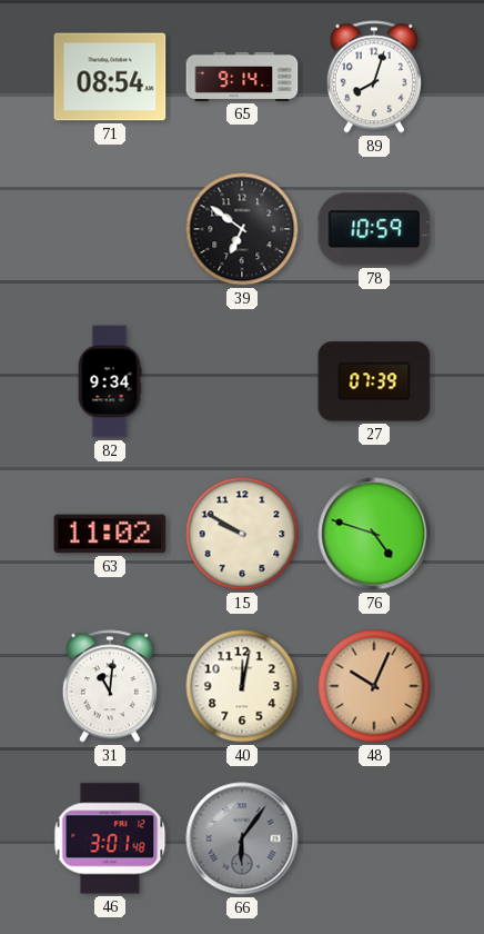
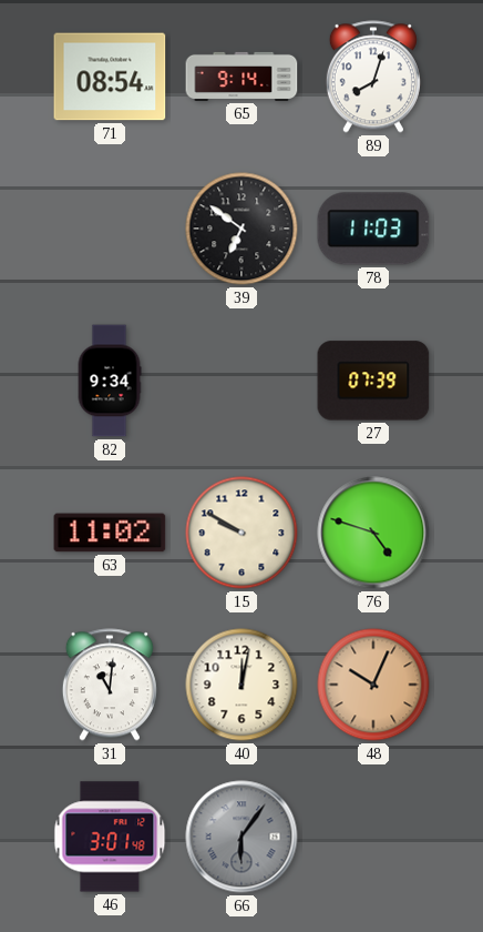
78: 10:59 -> 11:03 (373, 229)
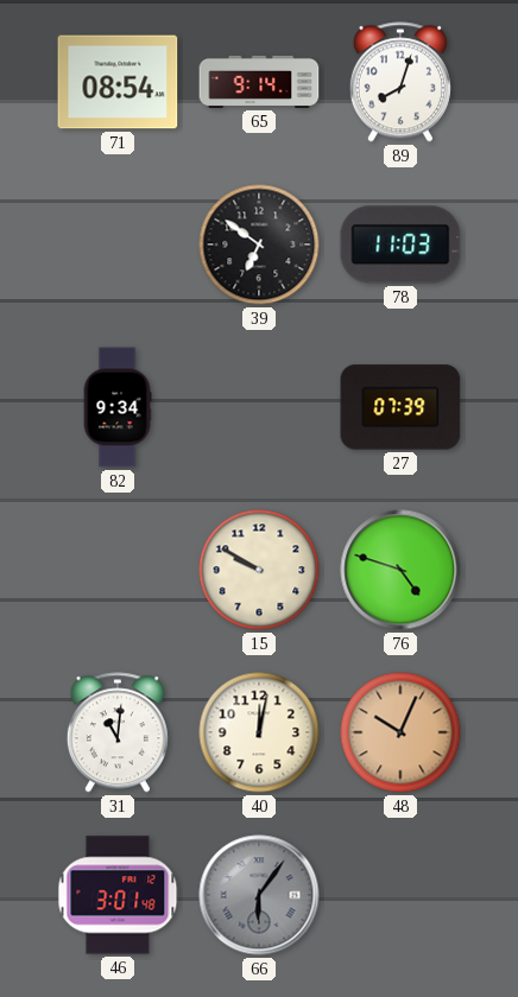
63: 11:02 -> none (110, 533)
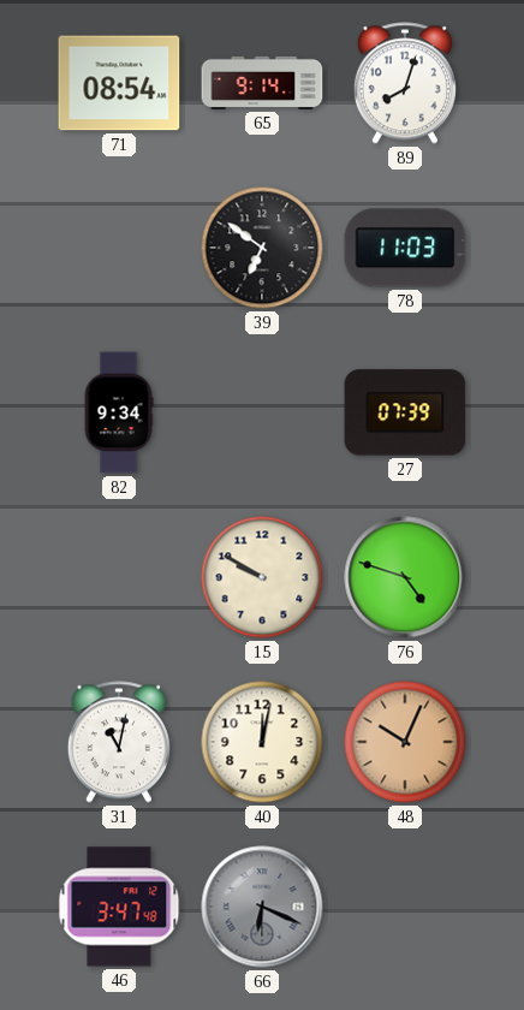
31: 11:01 -> 11:02 (119, 742)
46: 3:01 -> 3:47 (119, 907)
66: 6:06 -> 6:19 (262, 907)
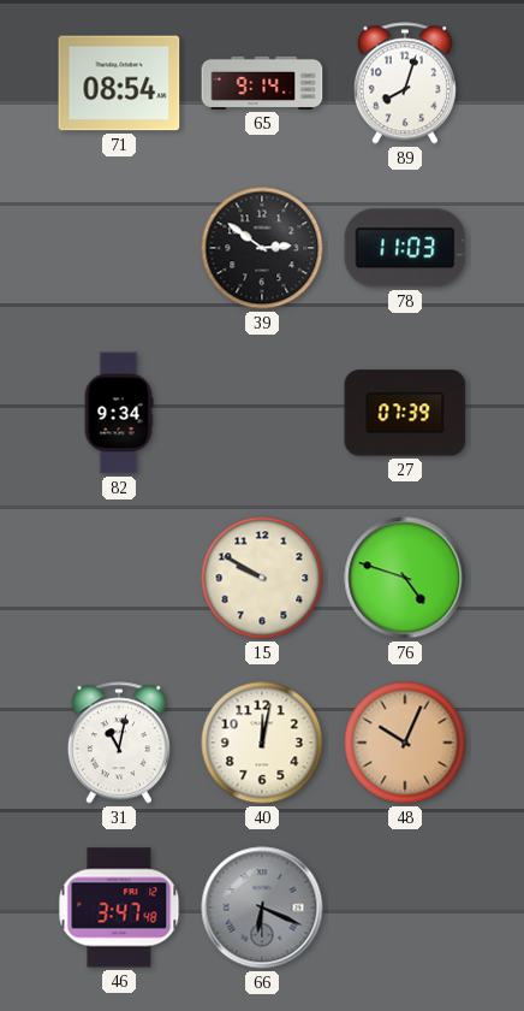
39: 6:51 -> 2:51 (262, 248)
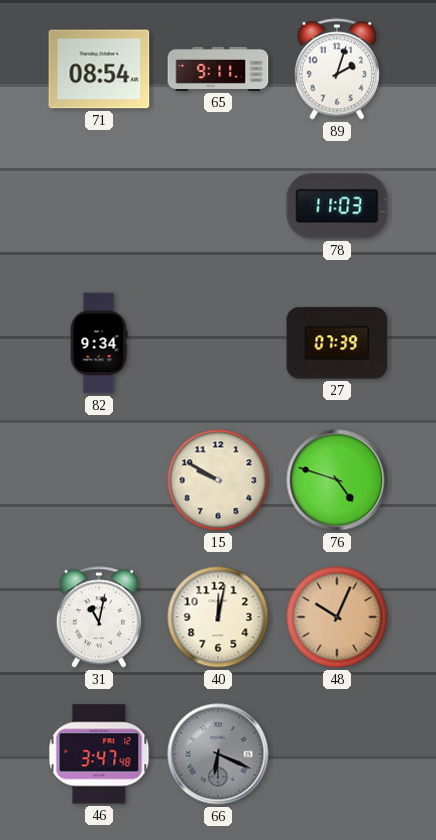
65: 9:14 -> 9:11 (218, 69)
89: 8:03 -> 2:03 (337, 69)
39: 2:51 -> none (262, 248)
